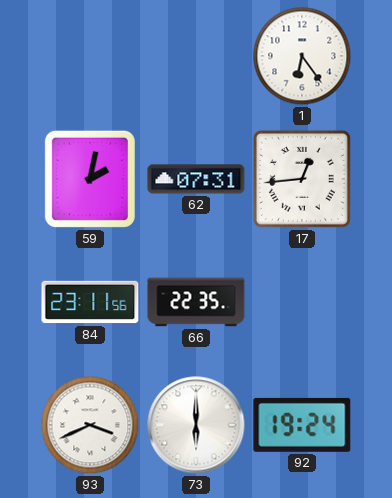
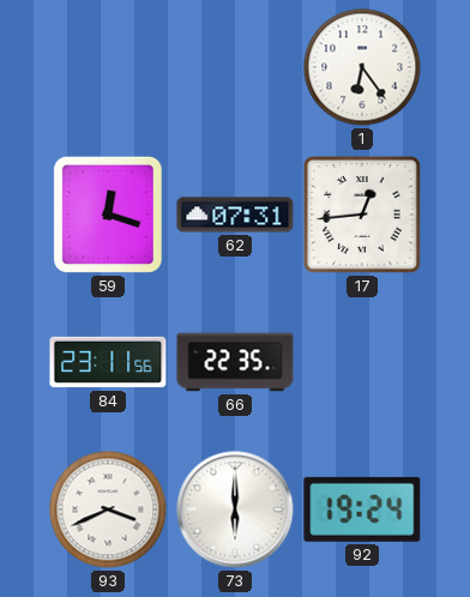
59: 2:02 -> 12:18 (108, 215)
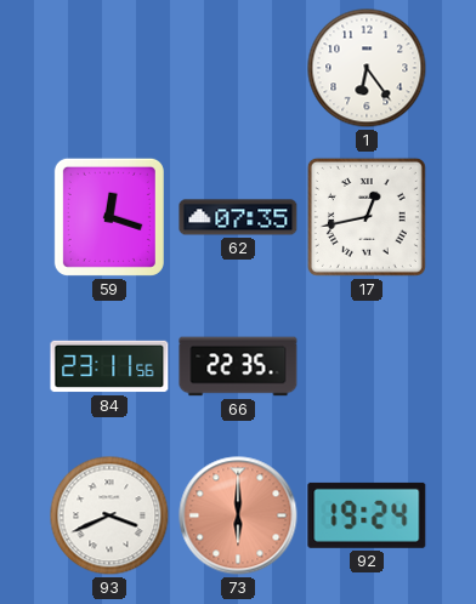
62: 07:31 -> 07:35 (238, 217)
17: 12:44 -> 12:43 (367, 217)
73 dial: white -> salmon (238, 515)
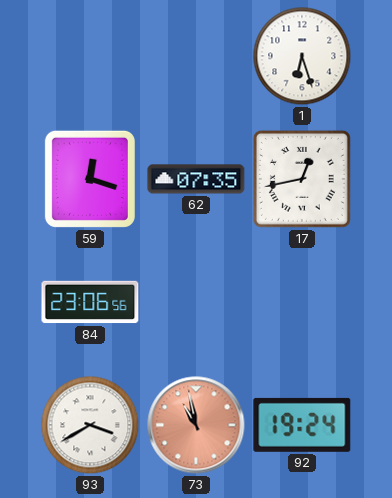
1: 6:24 -> 6:27 (302, 56)
84: 23:11 -> 23:06 (90, 302)
66: 22:35 -> none (238, 366)
93: 3:41 -> 3:40 (90, 425)
73: 6:00 -> 10:58 (196, 425)
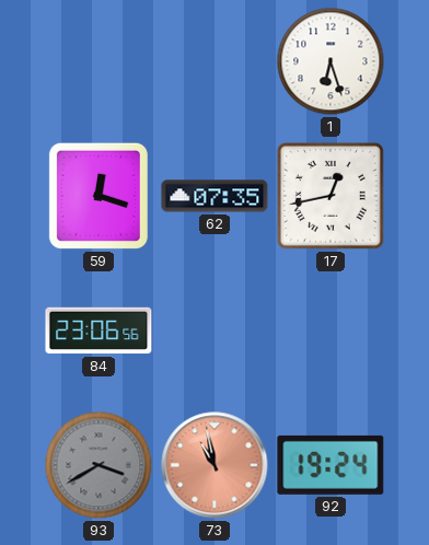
93 dial: white -> grey (98, 465)
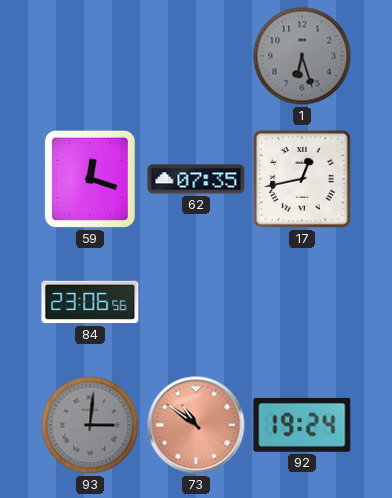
1 dial: white -> grey (302, 56)
93: 3:40 -> 3:01 (90, 425)
73: 10:58 -> 10:51 (196, 425)
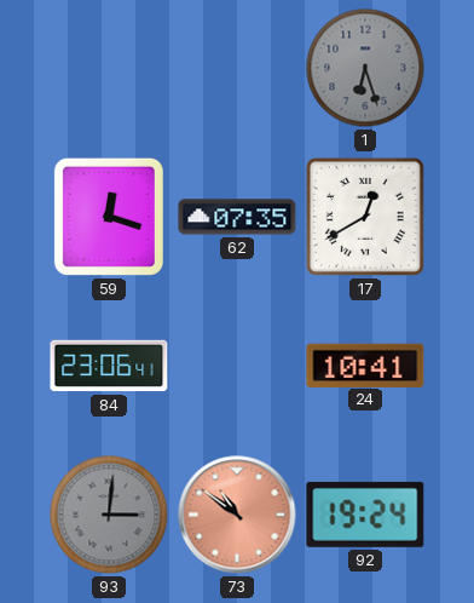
17: 12:43 -> 12:40 (365, 217)
84: 23:06:56 -> 23:06:41 (109, 366)
24: none -> 10:41 (365, 364)
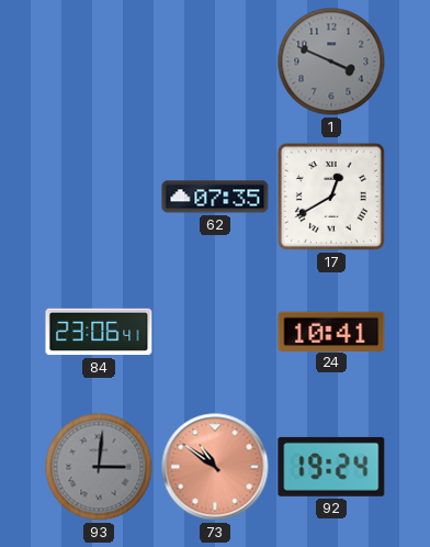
1: 6:27 -> 3:49 (331, 62)
59: 12:18 -> none (109, 217)
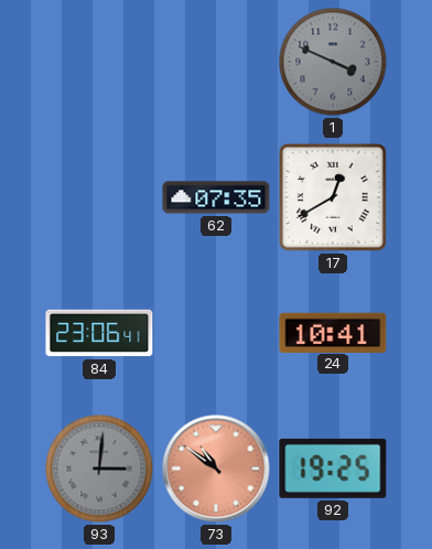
92: 19:24 -> 19:25 (333, 469)
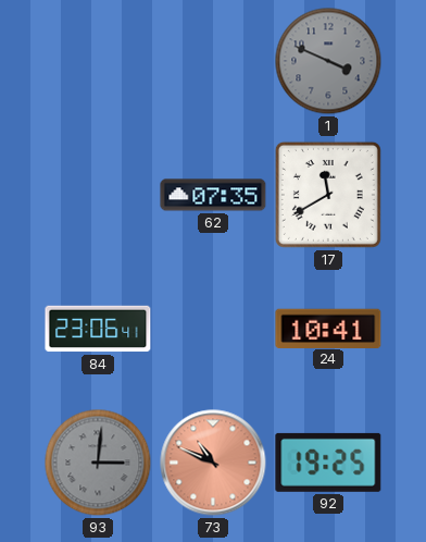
17: 12:40 -> 11:40 (328, 195)
73: 10:51 -> 10:49 (213, 463)
